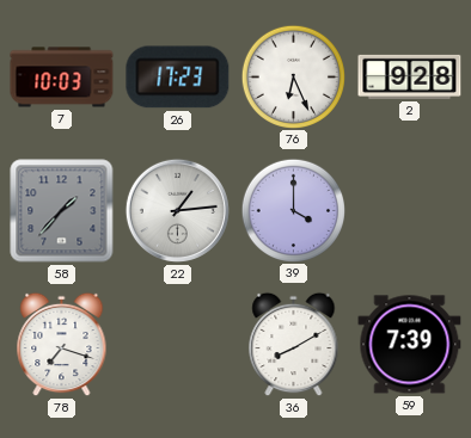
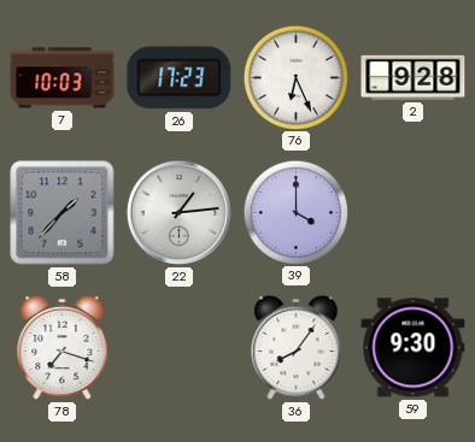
36: 8:10 -> 8:06 (297, 348)
59: 7:39 -> 9:30 (414, 348)
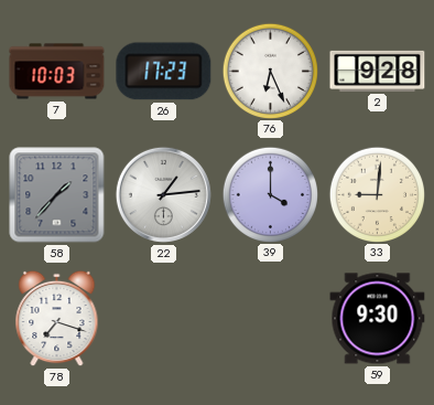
33: none -> 9:01 (377, 194)
36: 8:06 -> none (297, 348)
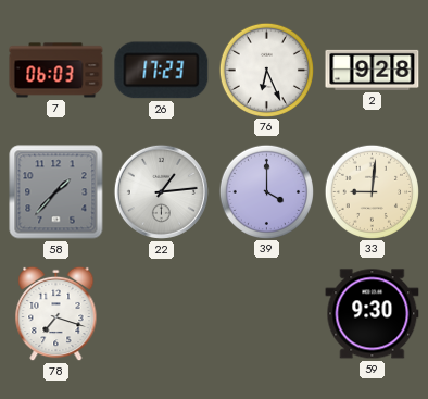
7: 10:03 -> 06:03 (56, 71)
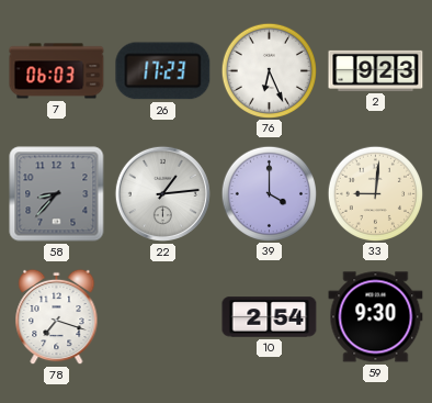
2: 9:28 -> 9:23 (376, 70)
58: 1:37 -> 8:37 (57, 194)
10: none -> 2:54 (270, 317)
